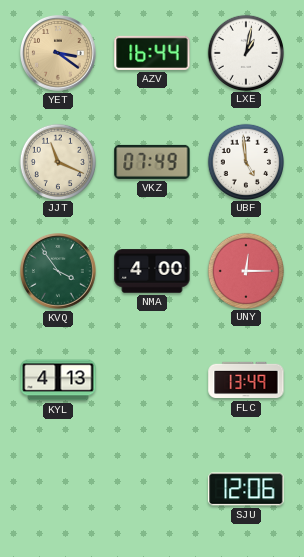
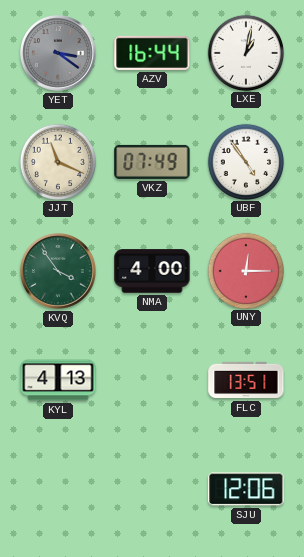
YET dial: champagne -> grey (59, 54)
UBF: 4:59 -> 4:54 (245, 161)
FLC: 13:49 -> 13:51 (246, 380)
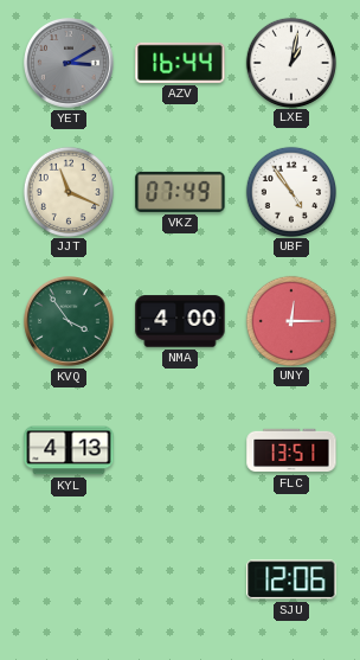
YET: 3:21 -> 3:10 (70, 64)
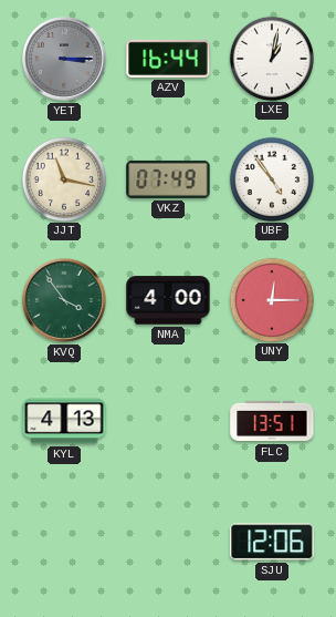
YET: 3:10 -> 3:15 (65, 60)
JJT: 11:19 -> 11:17 (63, 178)
